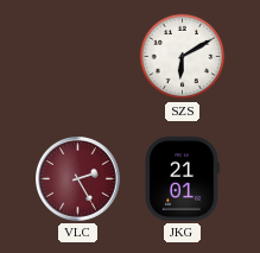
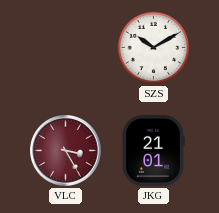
SZS: 6:10 -> 10:10 (154, 48)
VLC: 2:25 -> 3:25 (66, 151)
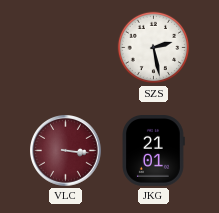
SZS: 10:10 -> 2:28 (154, 48)
VLC: 3:25 -> 3:16 (66, 151)
